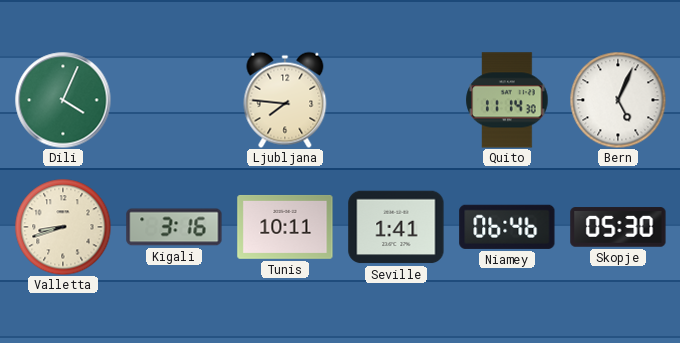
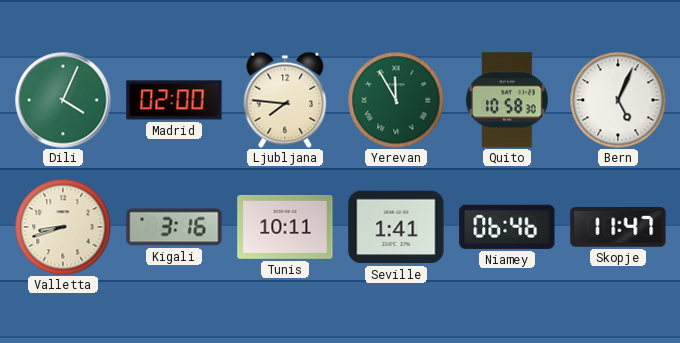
Madrid: none -> 02:00 (174, 100)
Yerevan: none -> 11:55 (396, 100)
Quito: 11:14 -> 10:58 (507, 100)
Skopje: 05:30 -> 11:47 (618, 227)
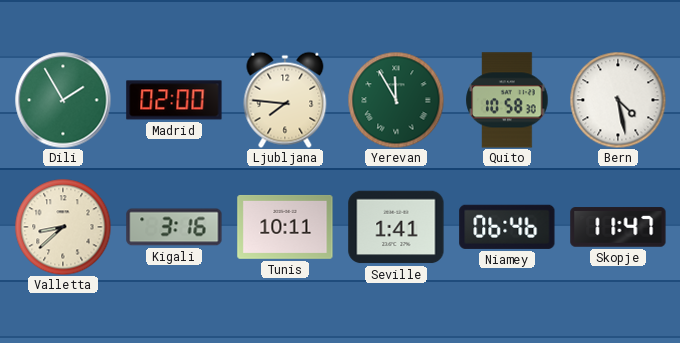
Dili: 4:04 -> 1:55 (63, 100)
Bern: 5:04 -> 4:28 (618, 100)
Valletta: 8:42 -> 8:38 (63, 227)
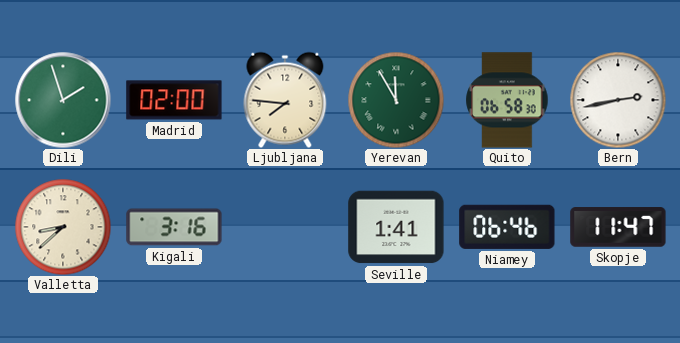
Dili: 1:55 -> 1:57 (63, 100)
Quito: 10:58 -> 06:58 (507, 100)
Bern: 4:28 -> 2:43 (618, 100)
Tunis: 10:11 -> none (285, 227)
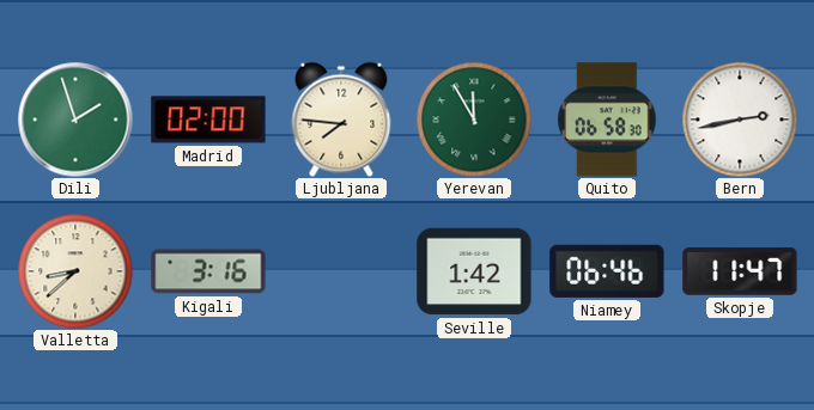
Seville: 1:41 -> 1:42 (474, 271)
